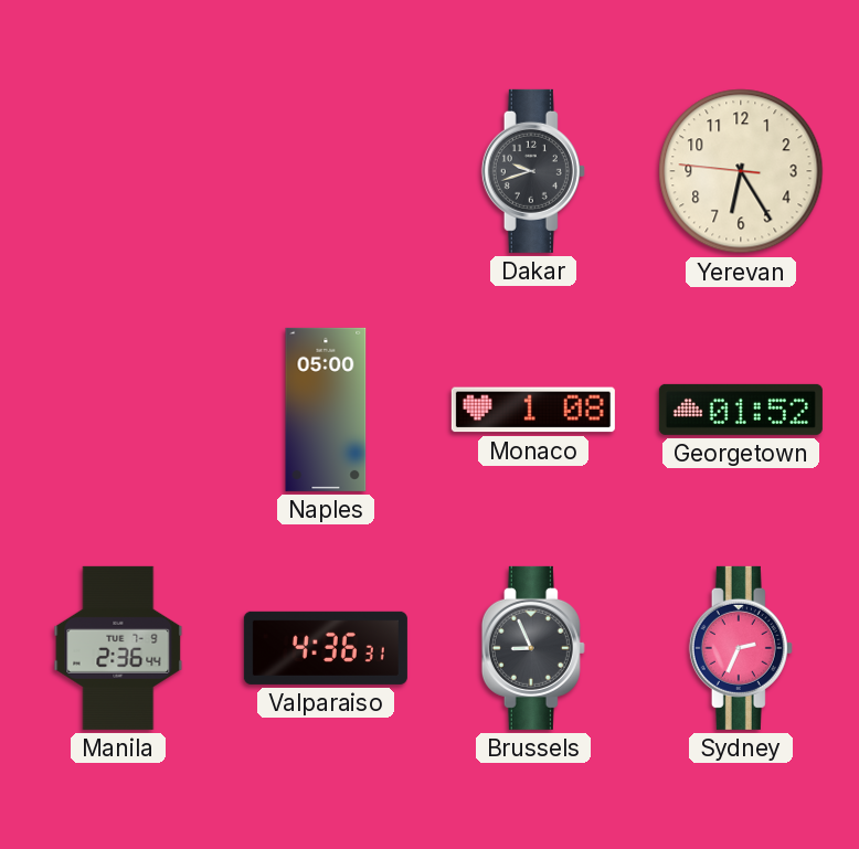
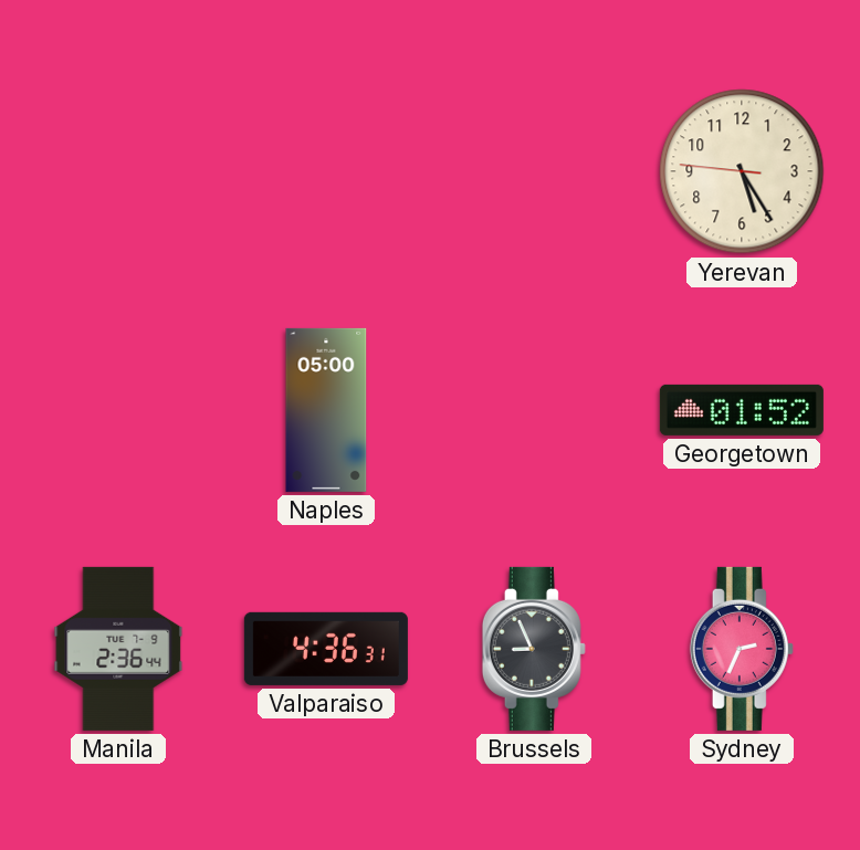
Dakar: 9:42 -> none (533, 171)
Yerevan: 6:24 -> 5:24 (742, 171)
Monaco: 1:08 -> none (533, 410)
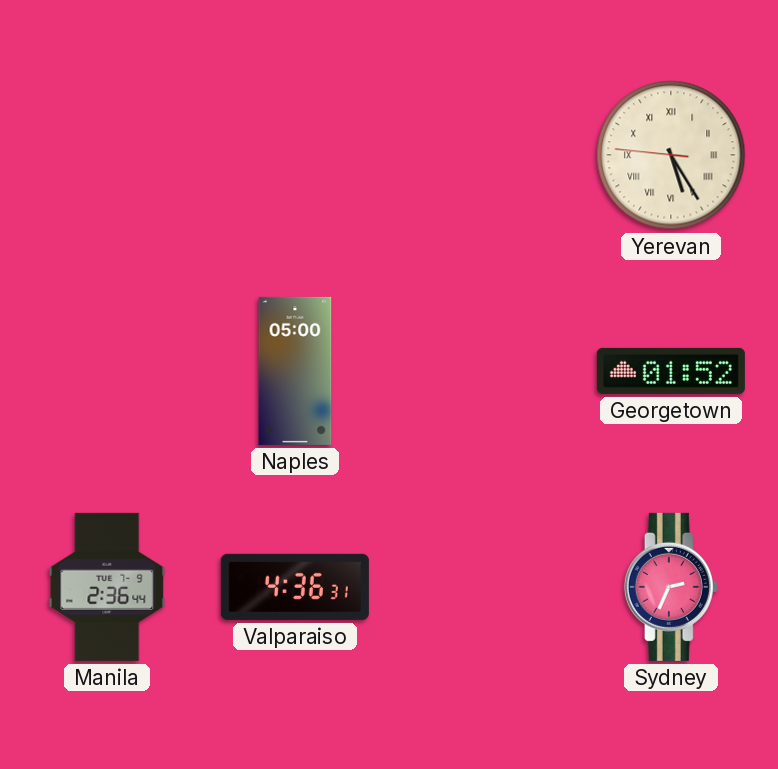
Yerevan numerals: Arabic -> Roman (671, 155)
Brussels: 8:56 -> none (534, 649)
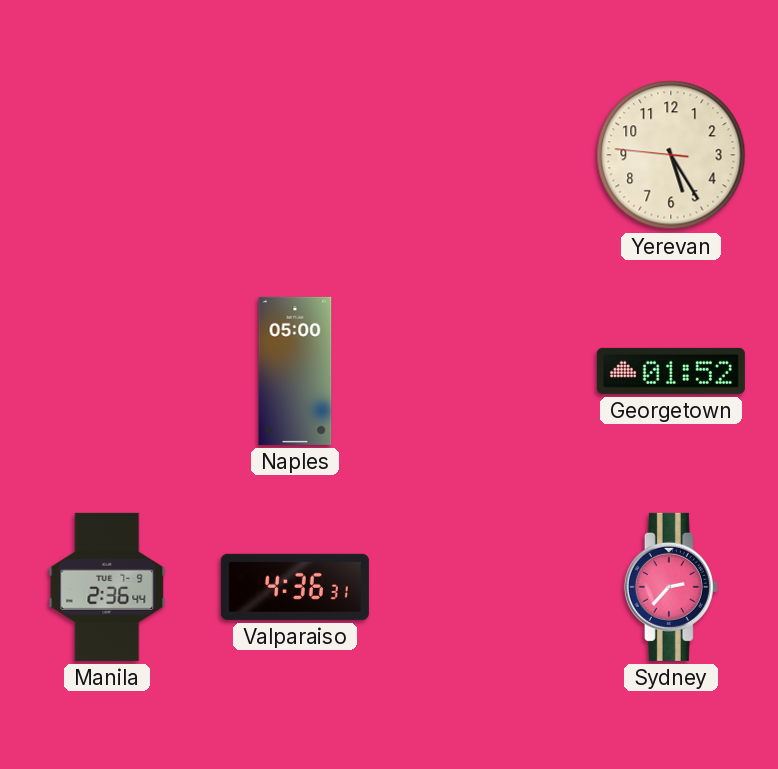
Yerevan numerals: Roman -> Arabic (671, 155)
Sydney: 2:34 -> 2:37 (671, 587)
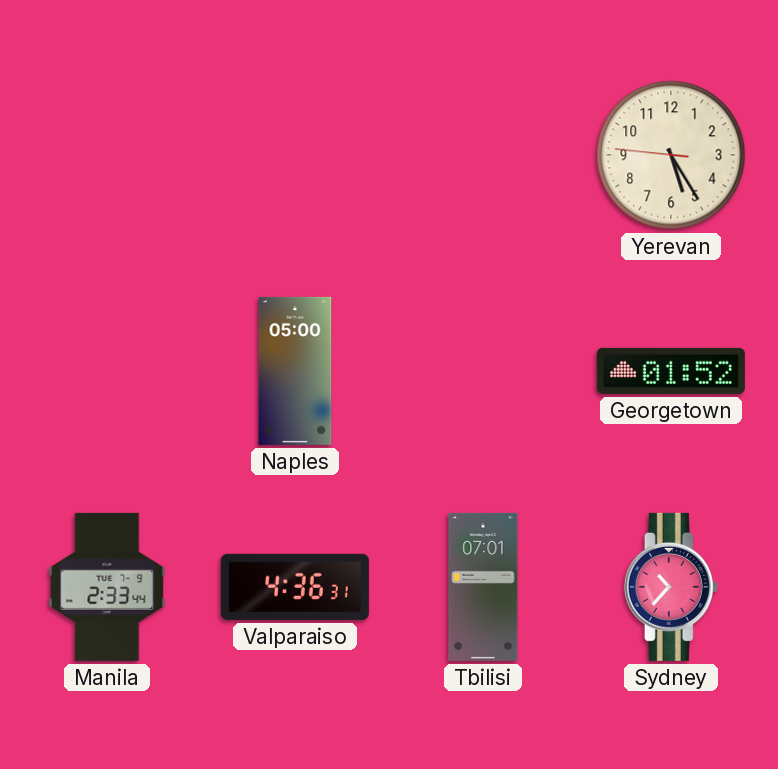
Manila: 2:36 -> 2:33 (107, 587)
Tbilisi: none -> 07:01 (483, 587)
Sydney: 2:37 -> 10:37 (671, 587)
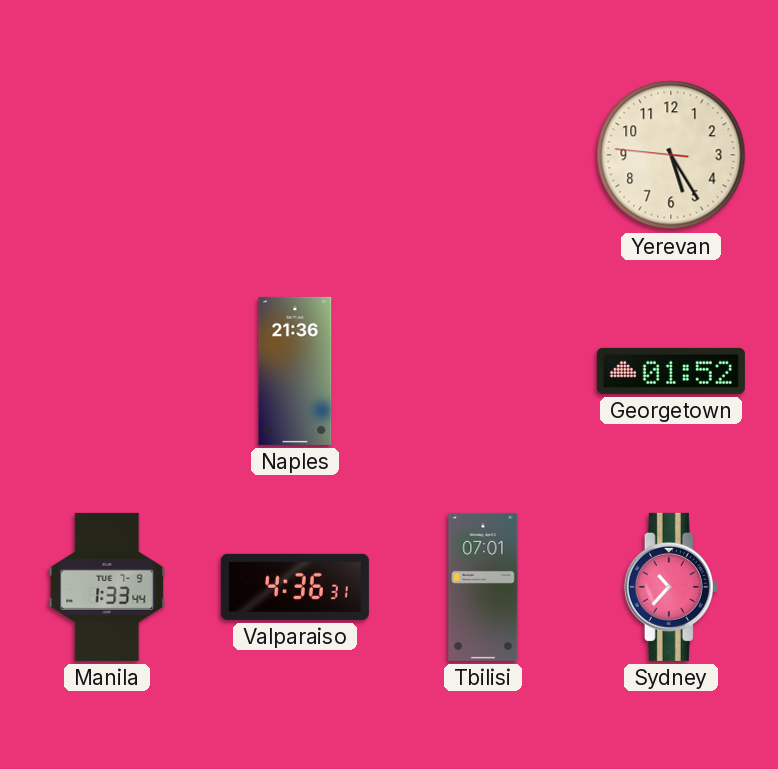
Naples: 05:00 -> 21:36 (295, 371)
Manila: 2:33 -> 1:33 (107, 587)
